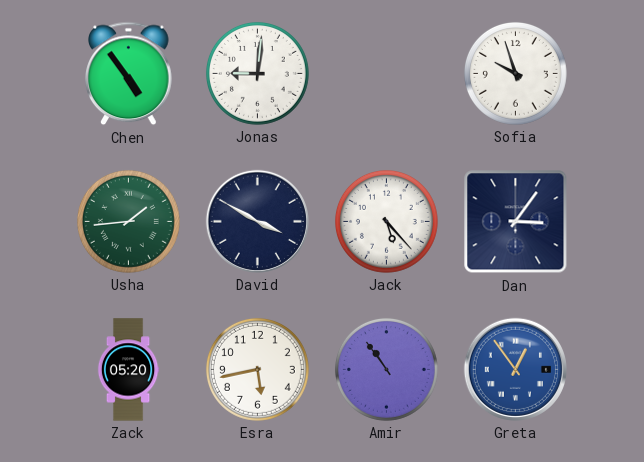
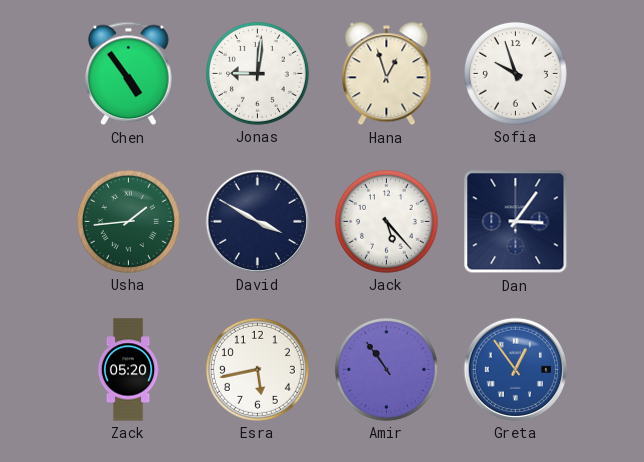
Hana: none -> 12:57 (387, 74)
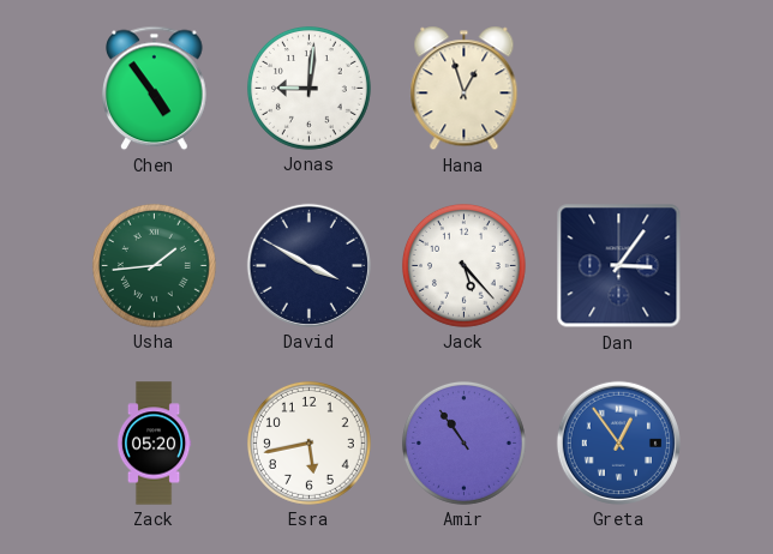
Sofia: 9:57 -> none (515, 73)
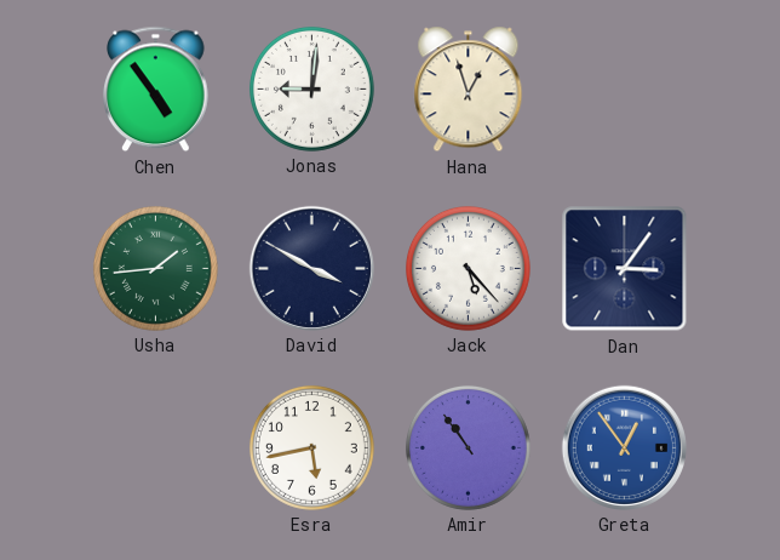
Zack: 05:20 -> none (154, 444)
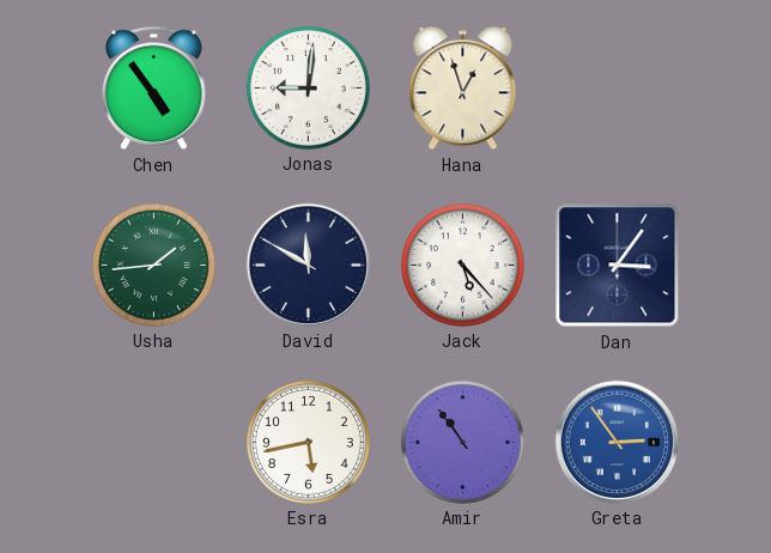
David: 3:50 -> 11:50 (308, 265)
Greta: 12:54 -> 2:54 (617, 442)
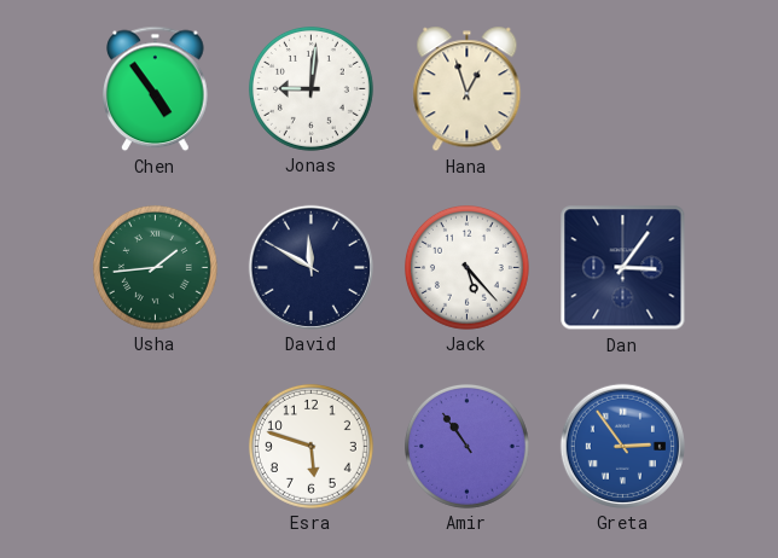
Esra: 5:43 -> 5:48 (310, 446)
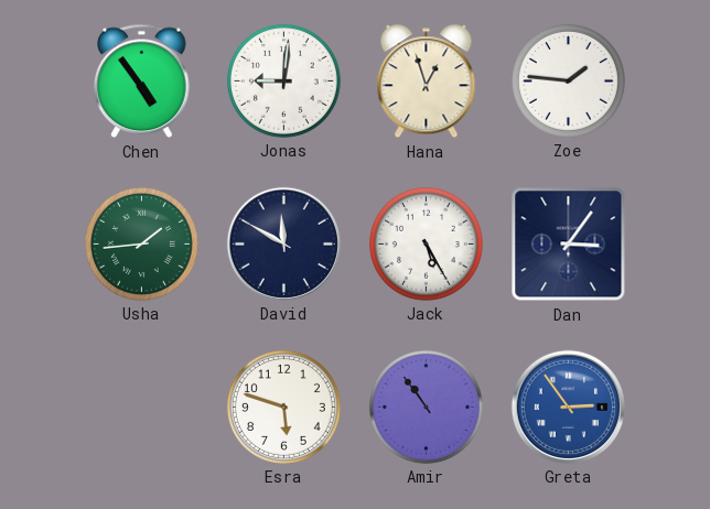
Zoe: none -> 1:46 (568, 80)
Jack: 5:23 -> 5:25 (426, 243)
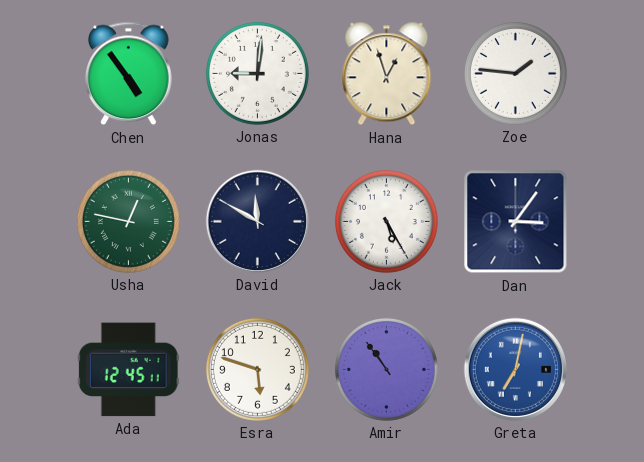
Usha: 1:44 -> 12:47 (128, 221)
Ada: none -> 12:45 (128, 370)
Greta: 2:54 -> 7:02 (515, 369)
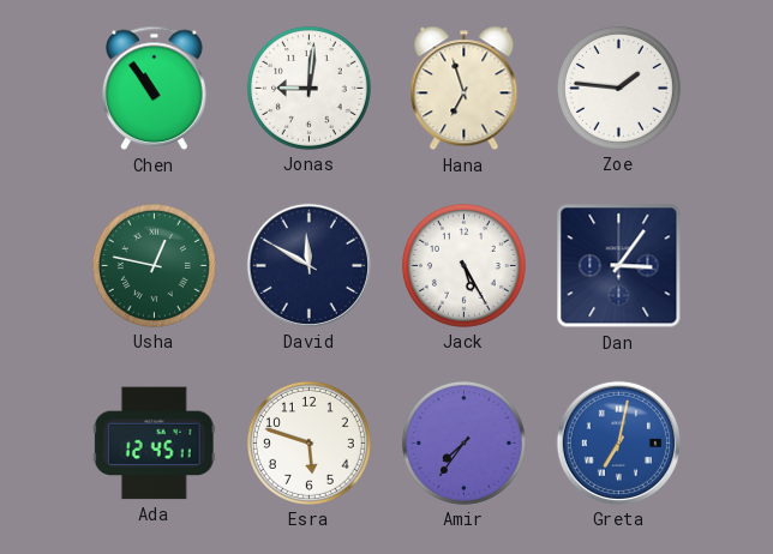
Chen: 4:54 -> 10:54 (155, 89)
Hana: 12:57 -> 6:57 (465, 89)
Amir: 10:54 -> 7:36 (463, 442)
